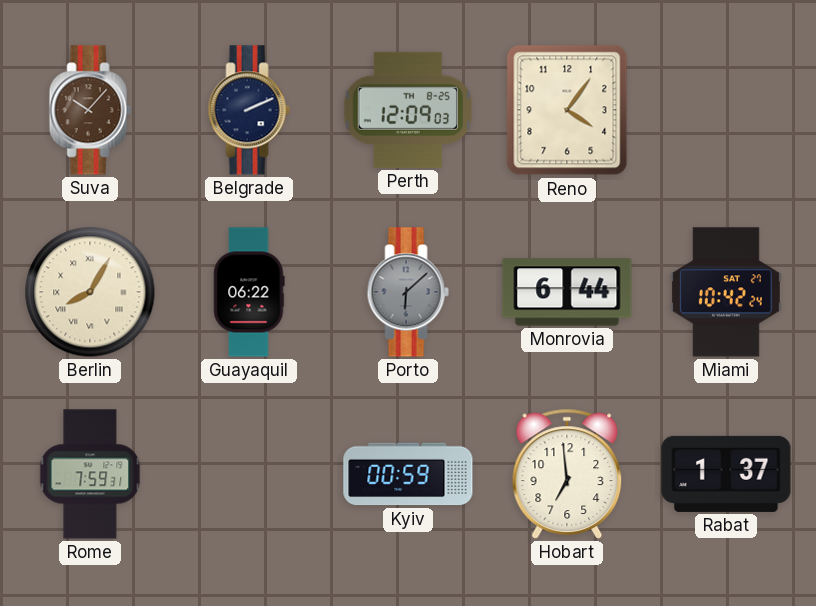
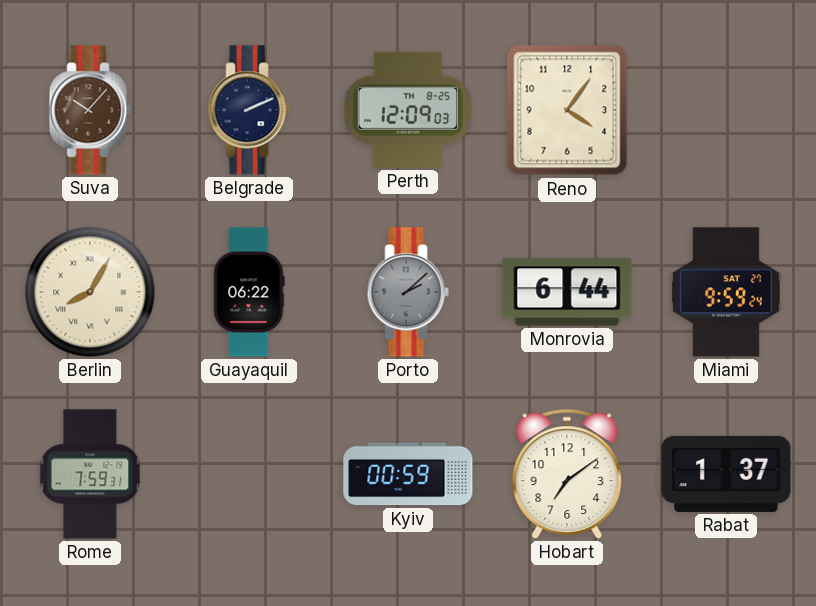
Porto: 6:08 -> 2:08 (408, 292)
Miami: 10:42 -> 9:59 (726, 292)
Hobart: 6:59 -> 7:09 (567, 474)
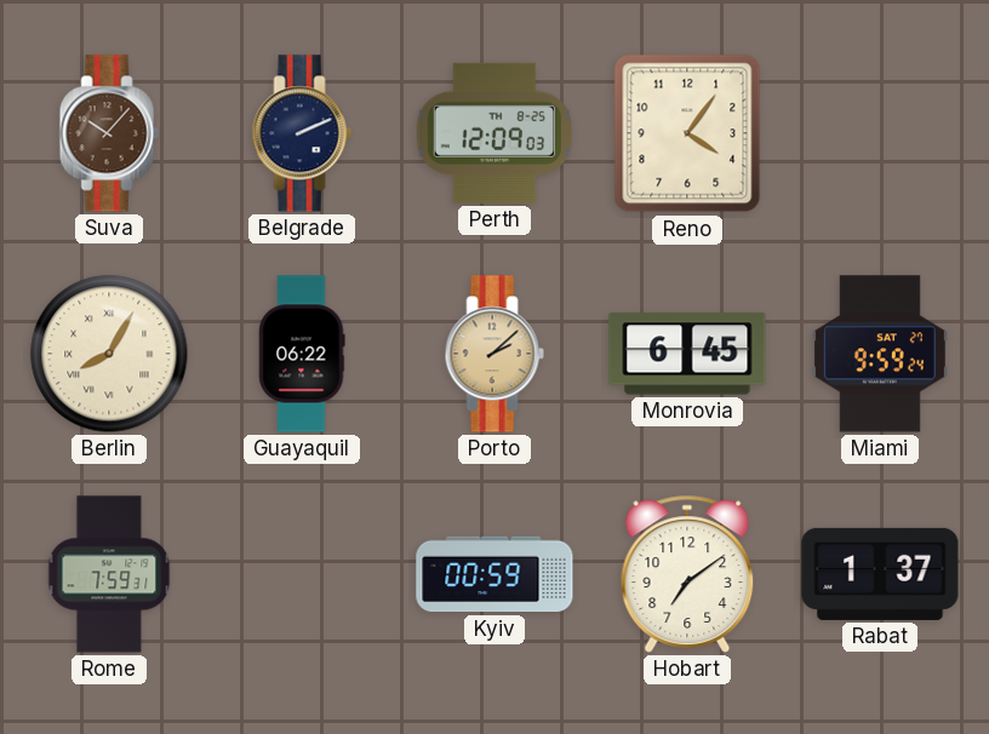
Porto dial: grey -> champagne (494, 354)
Monrovia: 6:44 -> 6:45 (687, 354)
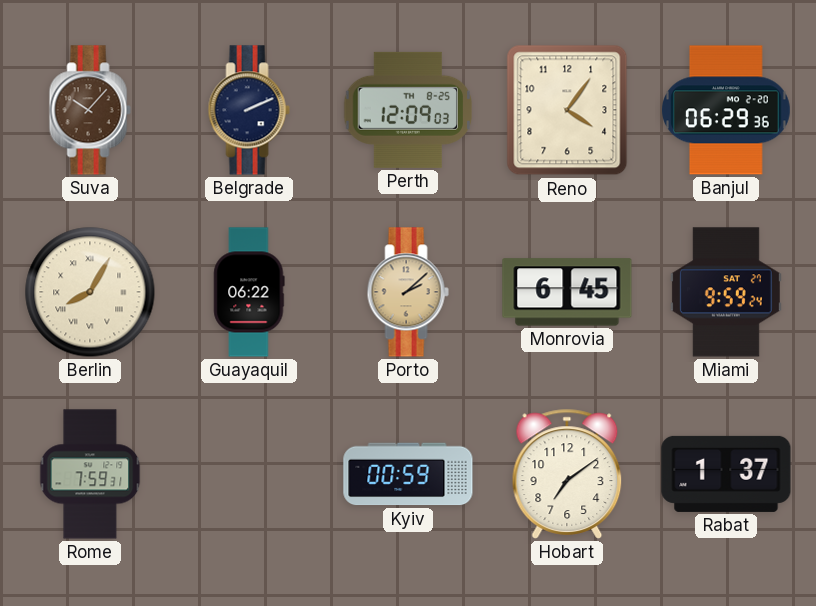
Banjul: none -> 06:29 (726, 110)
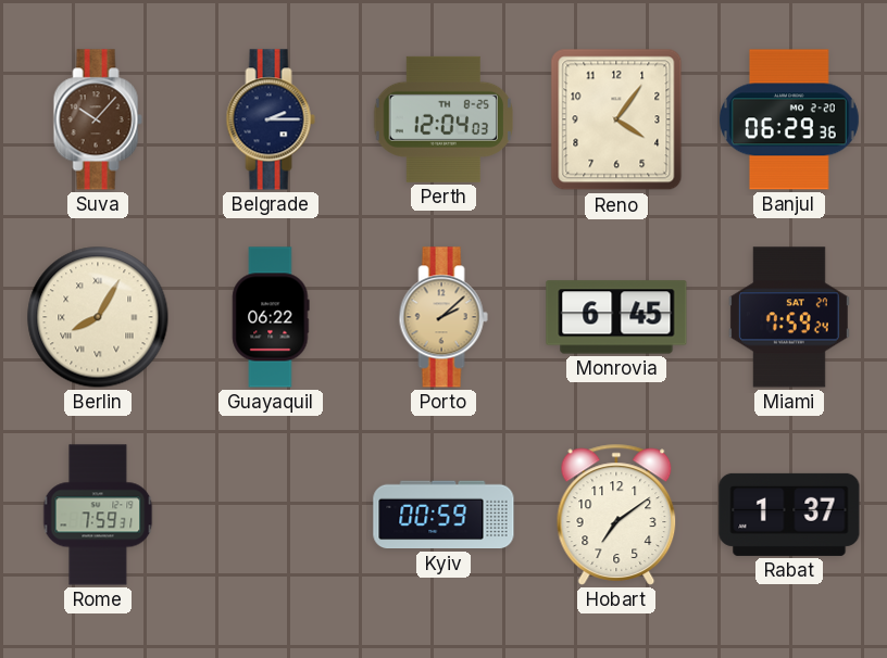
Belgrade: 2:11 -> 2:15 (271, 119)
Perth: 12:09 -> 12:04 (443, 119)
Miami: 9:59 -> 7:59 (789, 317)
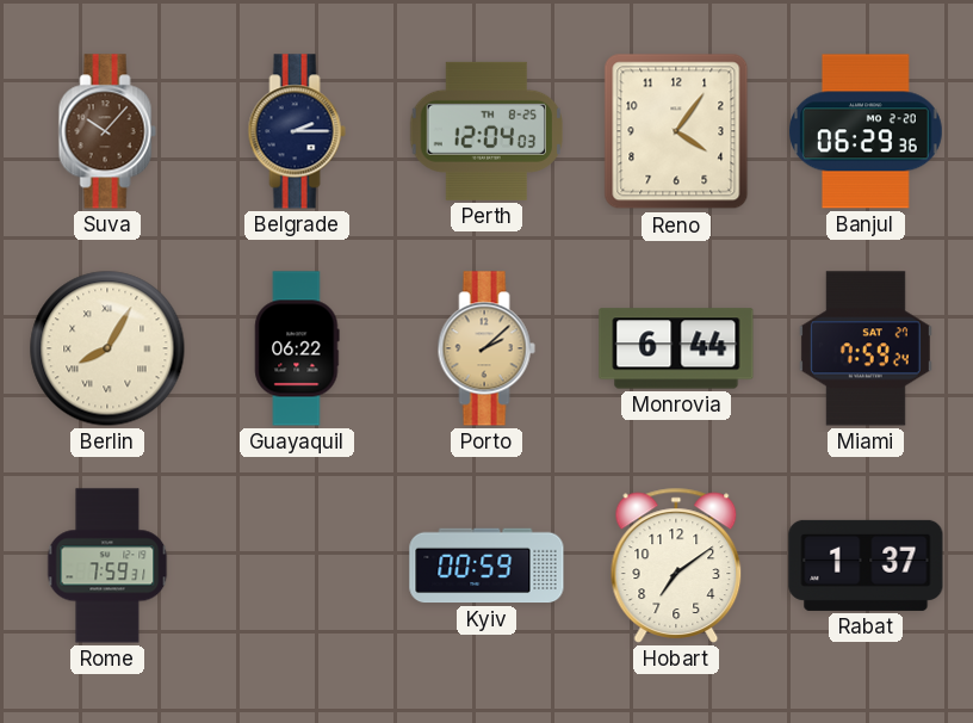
Monrovia: 6:45 -> 6:44 (676, 348)
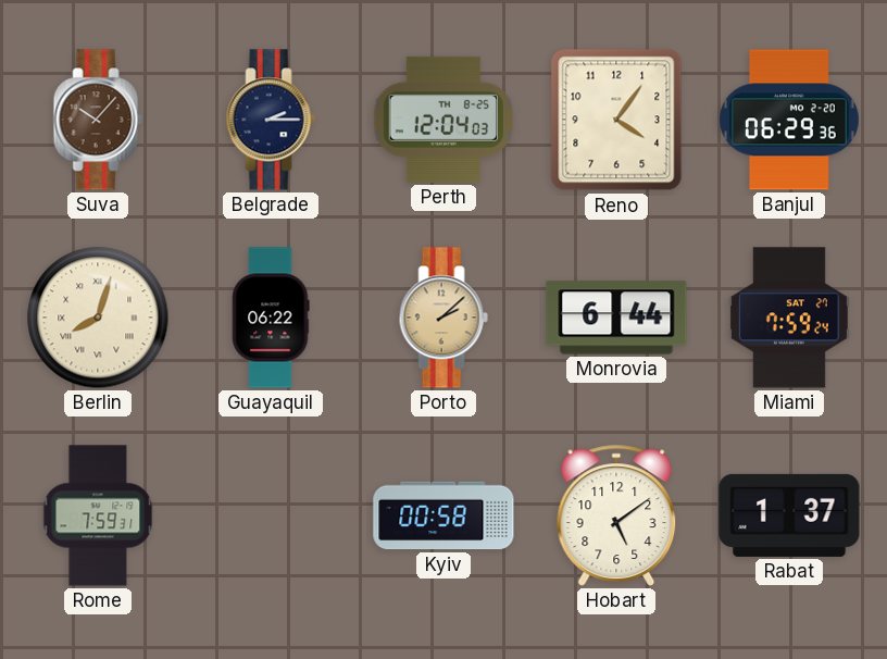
Berlin: 8:05 -> 8:03 (98, 318)
Kyiv: 00:59 -> 00:58 (443, 515)
Hobart: 7:09 -> 5:09 (616, 515)
